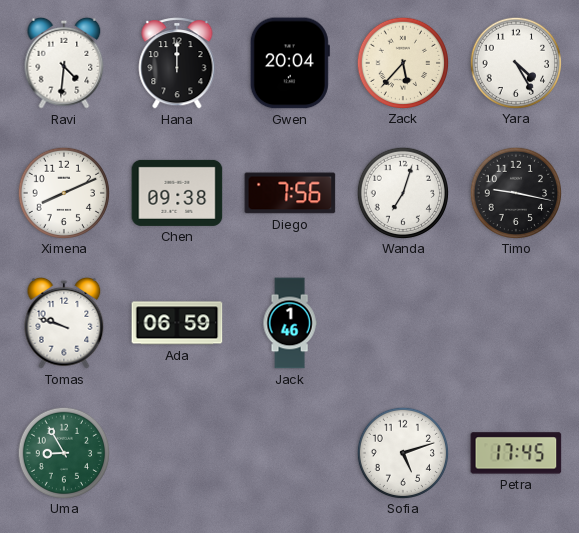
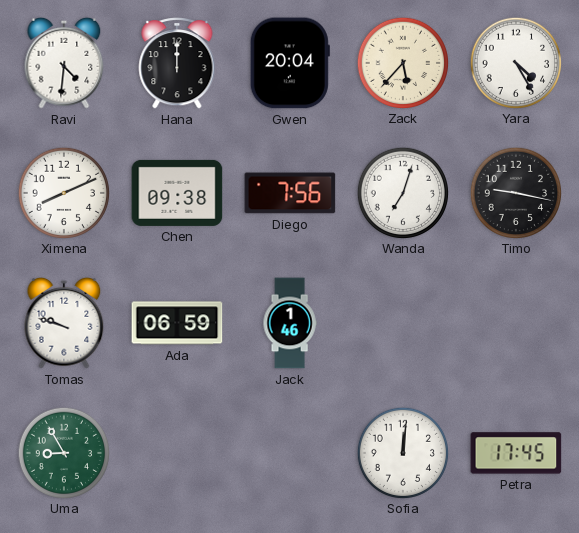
Sofia: 5:12 -> 12:01 (402, 452)
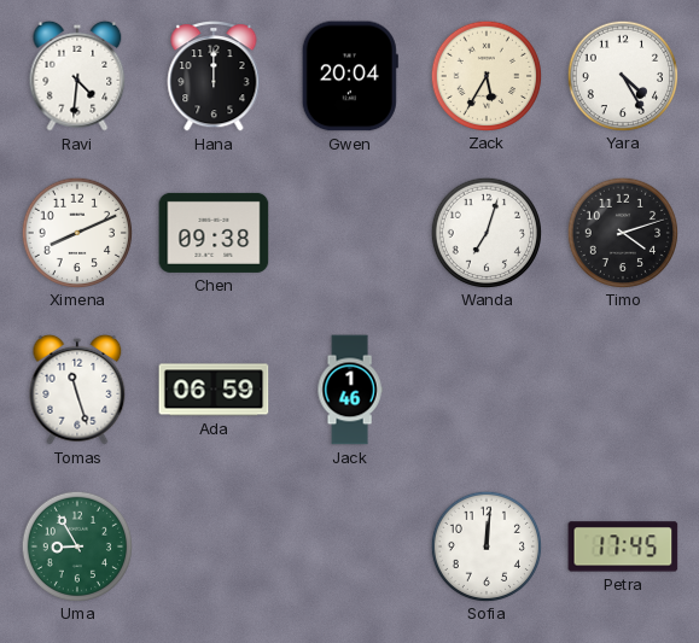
Zack: 5:37 -> 5:35 (485, 75)
Diego: 7:56 -> none (290, 193)
Timo: 9:17 -> 4:12 (622, 232)
Tomas: 9:48 -> 11:27 (77, 390)
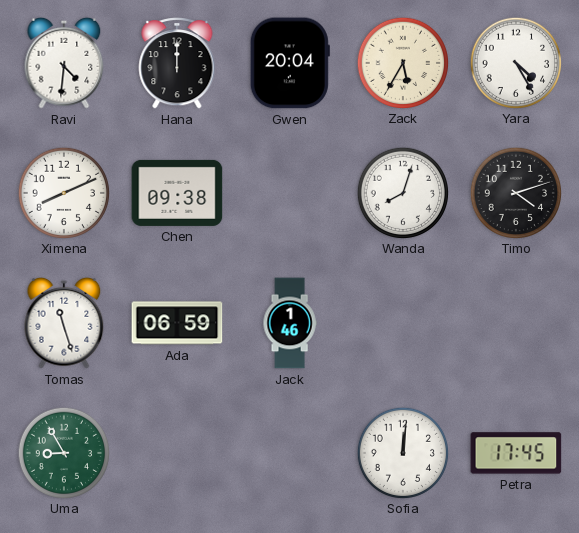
Wanda: 7:03 -> 8:03 (402, 192)
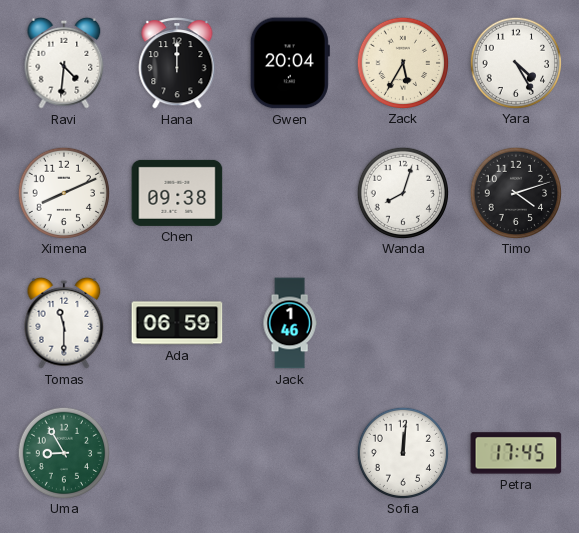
Tomas: 11:27 -> 11:30 (64, 323)
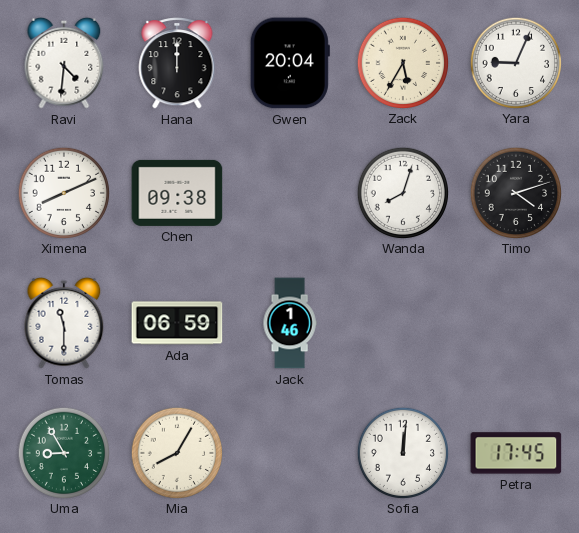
Yara: 4:25 -> 9:04 (515, 62)
Mia: none -> 8:05 (176, 452)
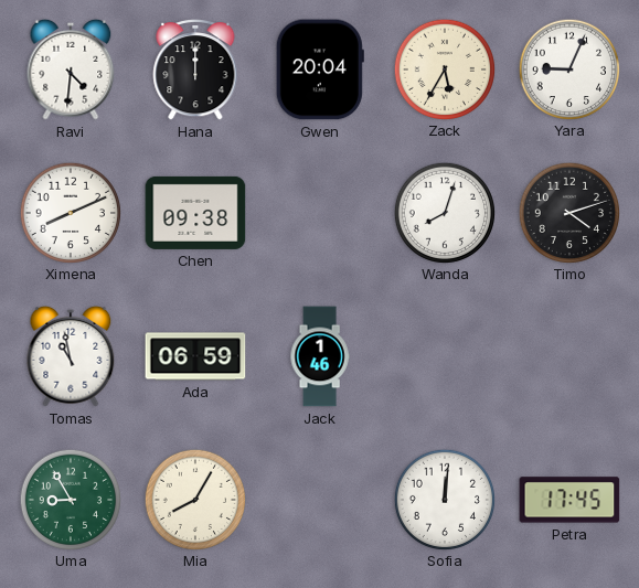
Tomas: 11:30 -> 10:58 (71, 356)
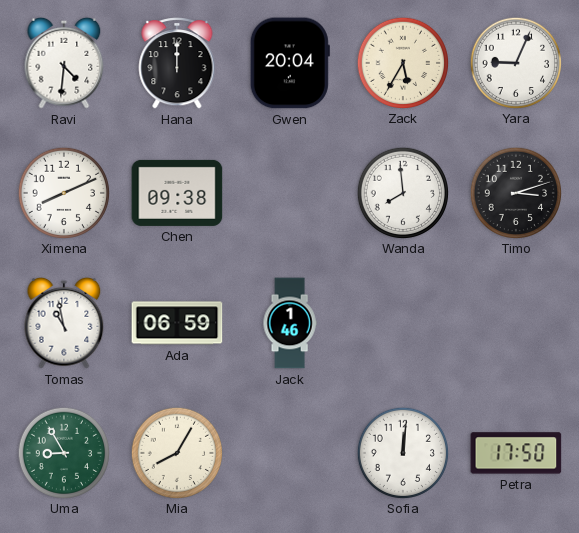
Wanda: 8:03 -> 7:59 (402, 192)
Timo: 4:12 -> 3:12 (515, 192)
Petra: 17:45 -> 17:50 (516, 453)
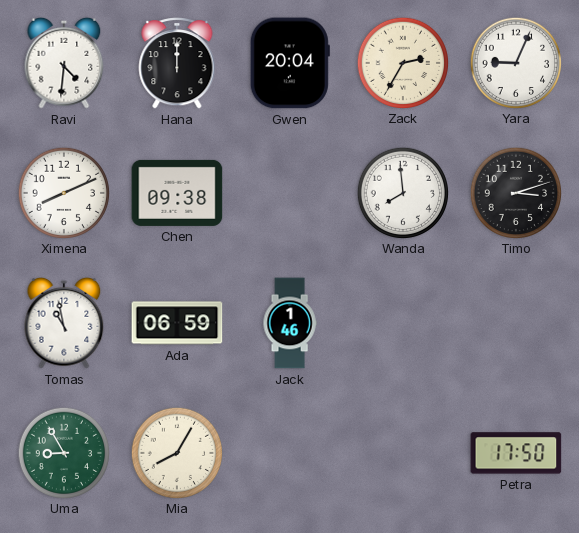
Zack: 5:35 -> 2:35 (402, 62)
Sofia: 12:01 -> none (402, 452)
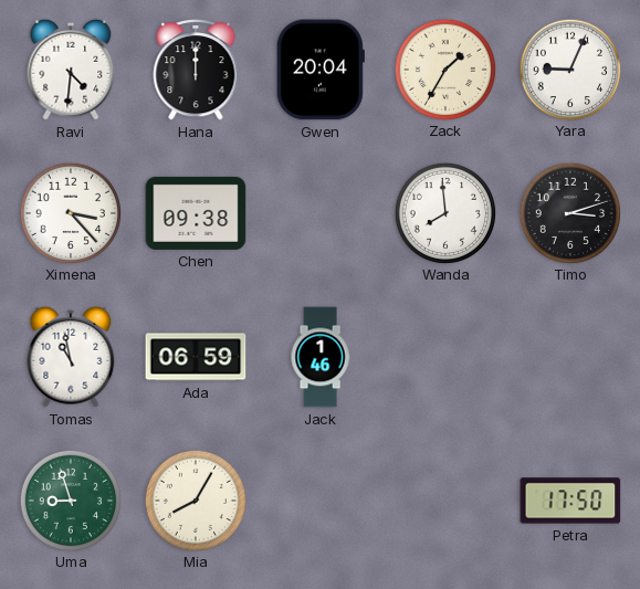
Zack: 2:35 -> 1:35 (444, 69)
Ximena: 8:11 -> 3:23 (70, 212)
Uma: 8:55 -> 8:57 (70, 499)
